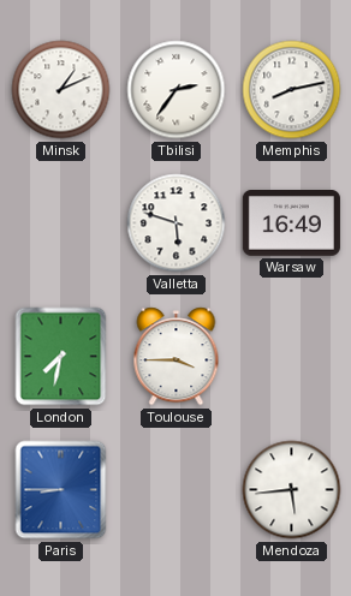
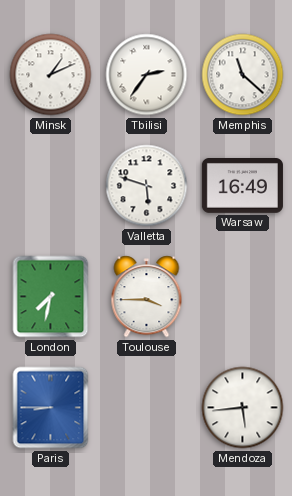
Memphis: 8:13 -> 11:22 (243, 75)
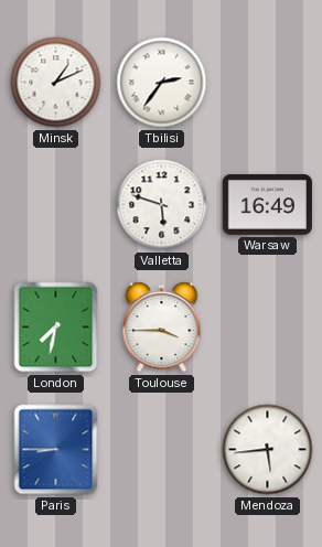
Memphis: 11:22 -> none (243, 75)
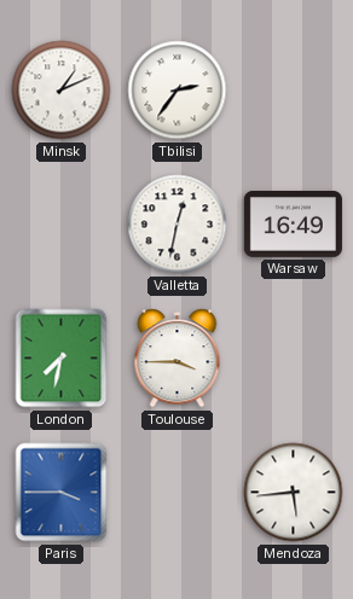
Valletta: 5:48 -> 12:32 (178, 225)
Paris: 8:45 -> 3:45 (62, 493)
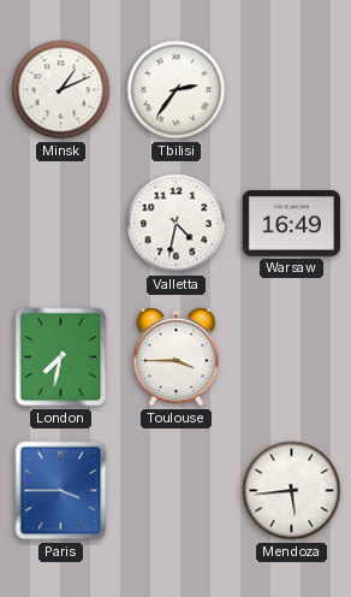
Valletta: 12:32 -> 4:32 (177, 224)
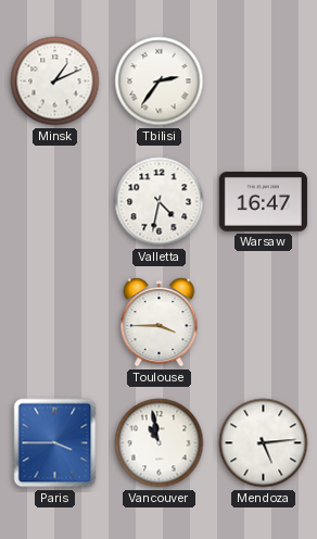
Warsaw: 16:49 -> 16:47 (263, 202)
London: 7:32 -> none (61, 357)
Vancouver: none -> 10:58 (160, 443)
Mendoza: 5:44 -> 5:14 (264, 443)
